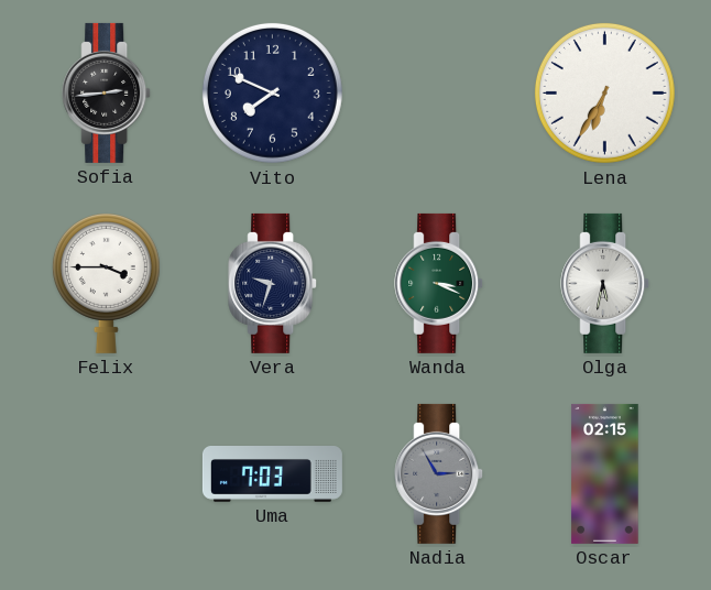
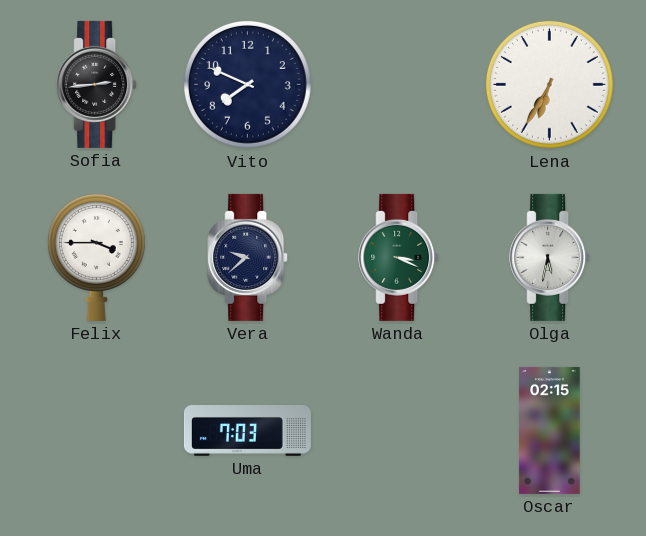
Vera: 9:33 -> 9:38 (248, 257)
Nadia: 2:55 -> none (439, 473)
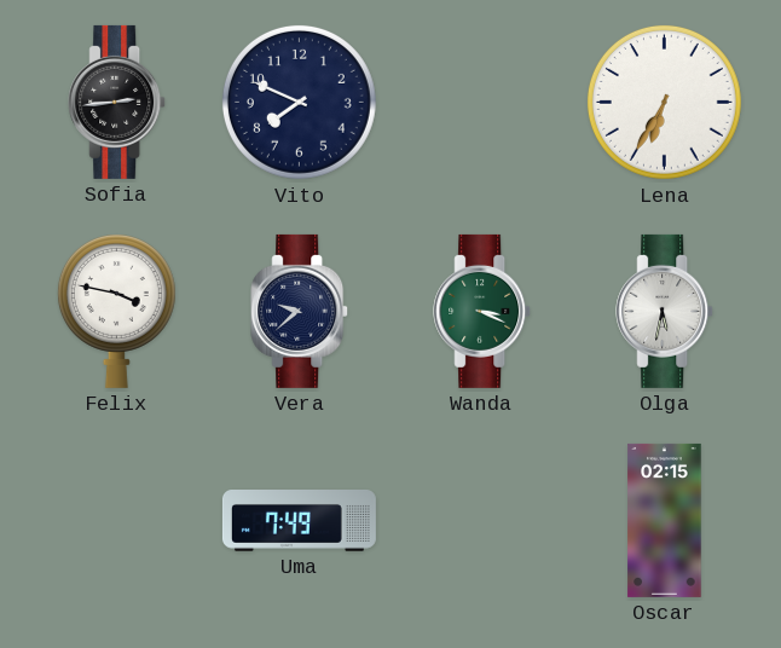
Felix: 3:45 -> 3:47 (116, 312)
Uma: 7:03 -> 7:49 (299, 521)
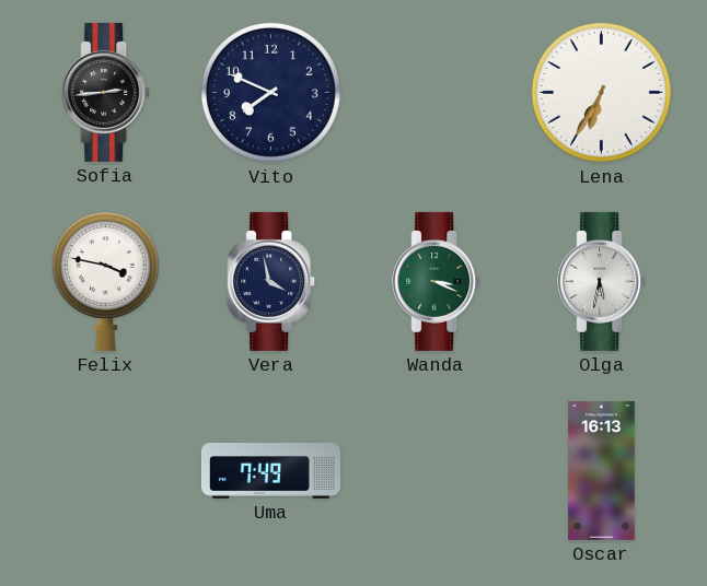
Vera: 9:38 -> 3:58 (271, 281)
Oscar: 02:15 -> 16:13 (602, 470)
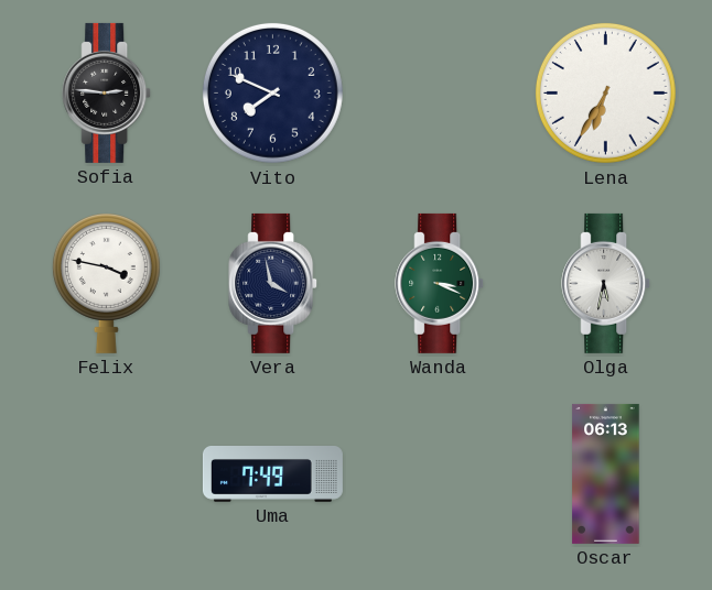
Sofia: 2:44 -> 2:46 (107, 92)
Oscar: 16:13 -> 06:13 (606, 473)
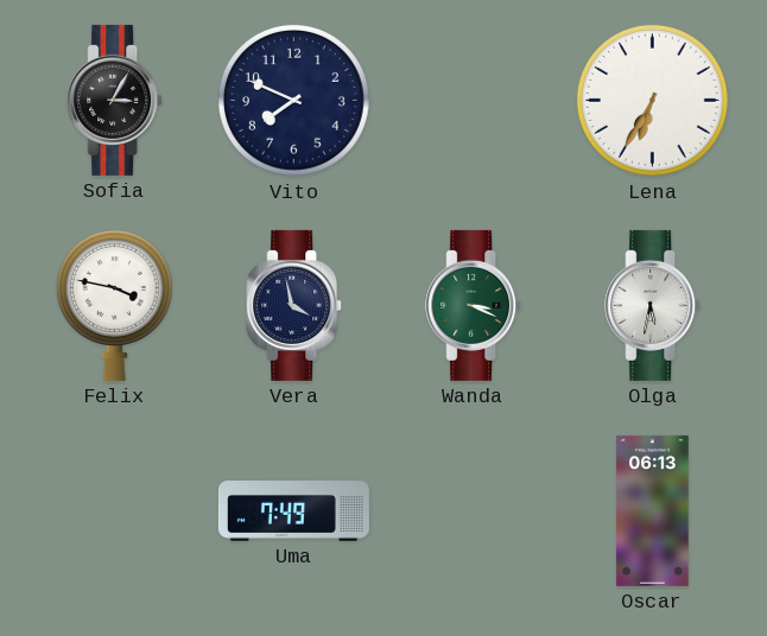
Sofia: 2:46 -> 3:05 (115, 100)
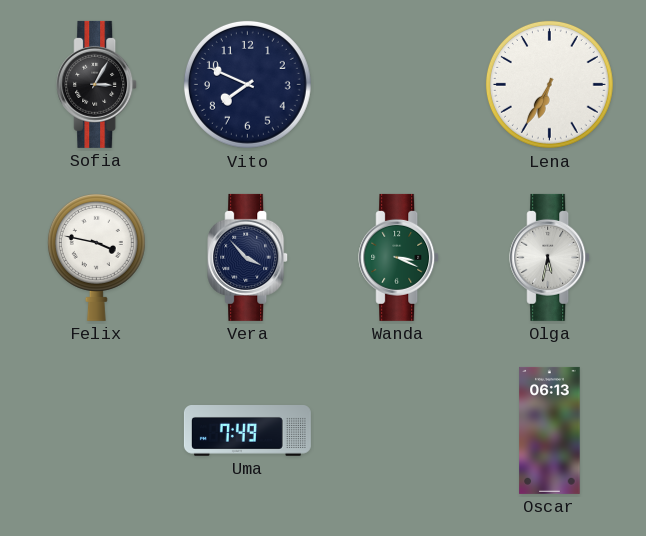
Vera: 3:58 -> 3:53 (248, 257)
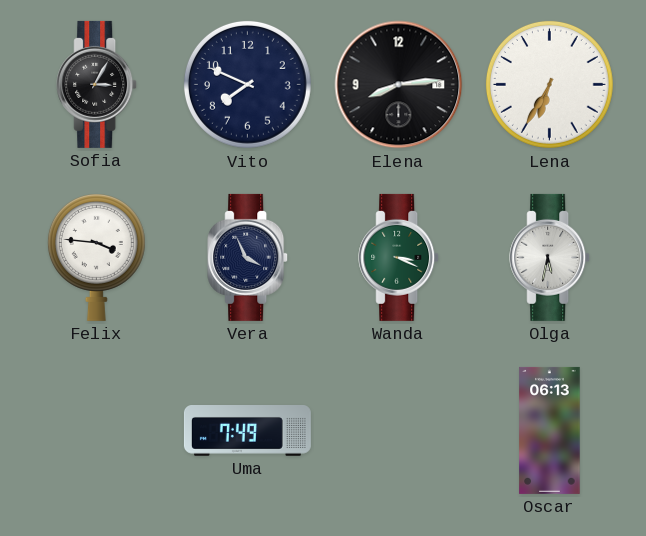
Elena: none -> 8:14 (399, 85)
Felix: 3:47 -> 3:46 (96, 258)
Vera: 3:53 -> 3:56 (248, 257)
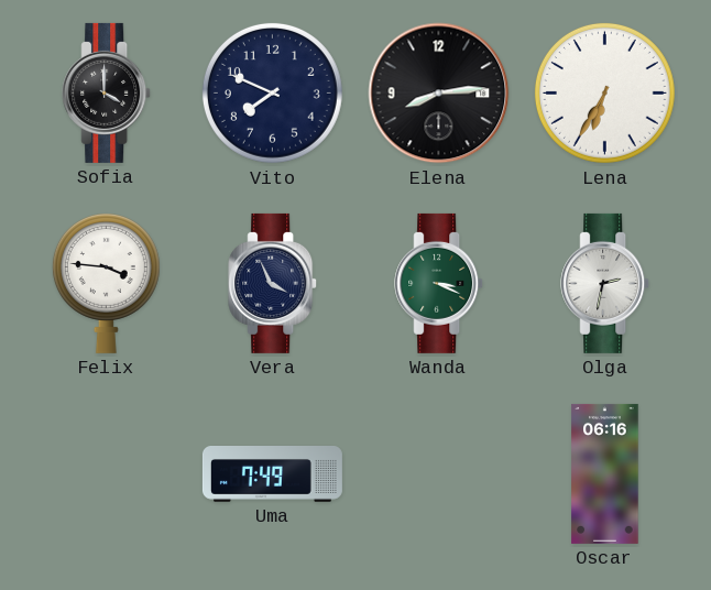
Sofia: 3:05 -> 4:00 (107, 92)
Olga: 5:32 -> 2:32 (605, 283)
Oscar: 06:13 -> 06:16 (605, 473)
